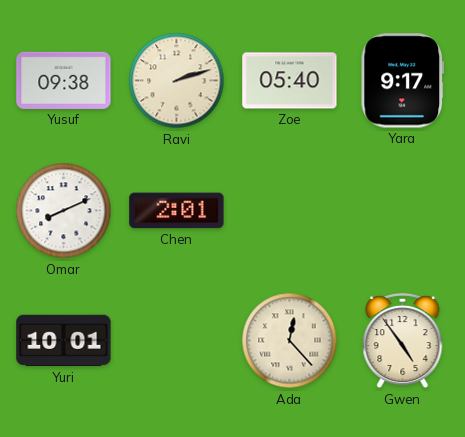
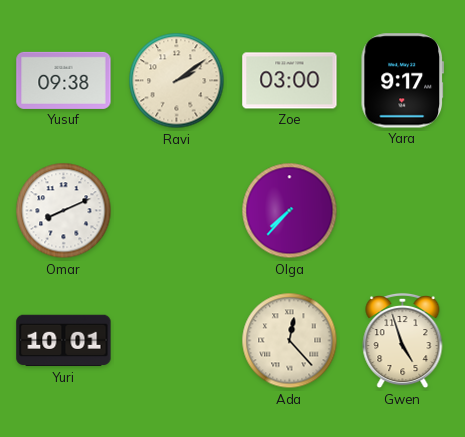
Ravi: 2:12 -> 2:09 (177, 81)
Zoe: 05:40 -> 03:00 (290, 81)
Chen: 2:01 -> none (177, 211)
Olga: none -> 7:37 (290, 211)
Gwen: 4:54 -> 4:57 (403, 341)
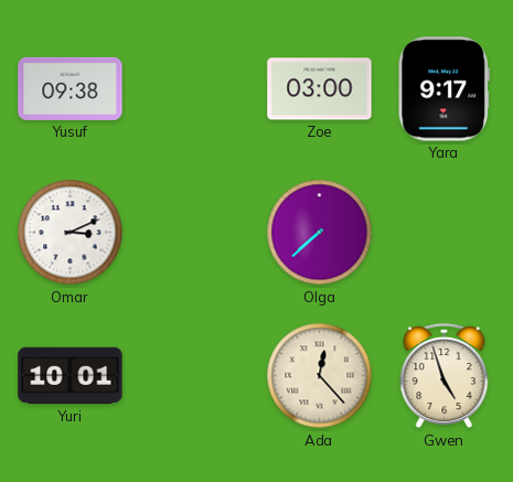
Ravi: 2:09 -> none (177, 81)
Omar: 8:11 -> 3:11 (71, 233)
Olga: 7:37 -> 7:38 (320, 233)
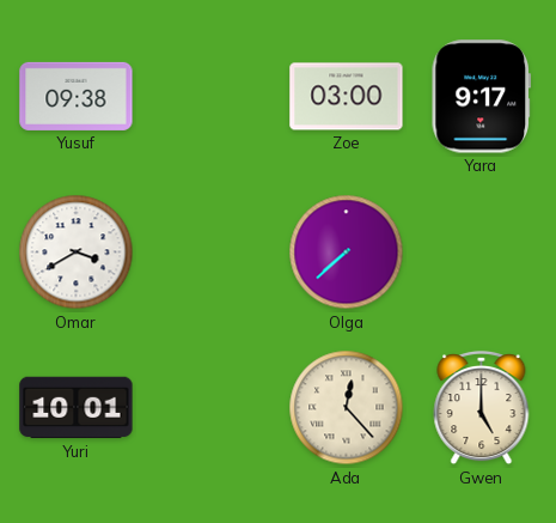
Omar: 3:11 -> 3:40 (77, 253)
Gwen: 4:57 -> 5:00 (482, 408)
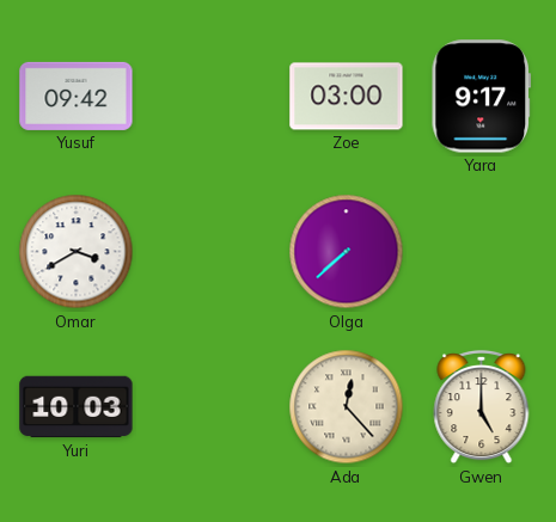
Yusuf: 09:38 -> 09:42 (77, 96)
Yuri: 10:01 -> 10:03 (77, 407)
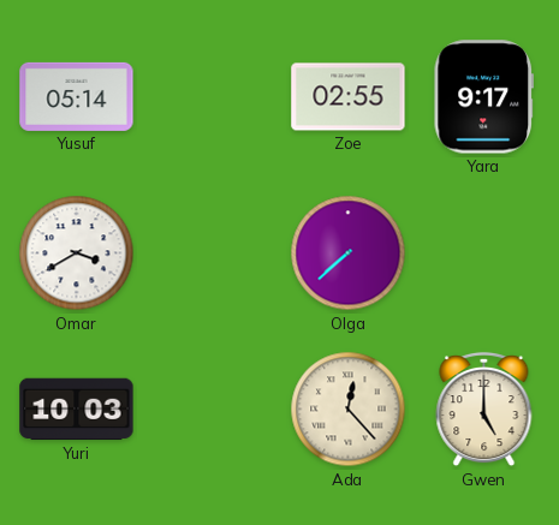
Yusuf: 09:42 -> 05:14 (77, 96)
Zoe: 03:00 -> 02:55 (349, 97)
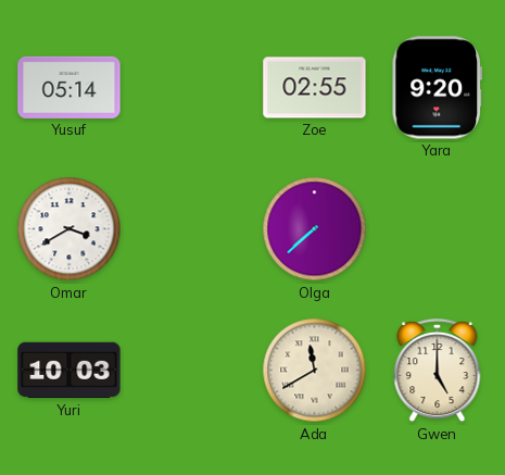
Yara: 9:17 -> 9:20 (437, 88)
Ada: 12:23 -> 11:40 (315, 371)
